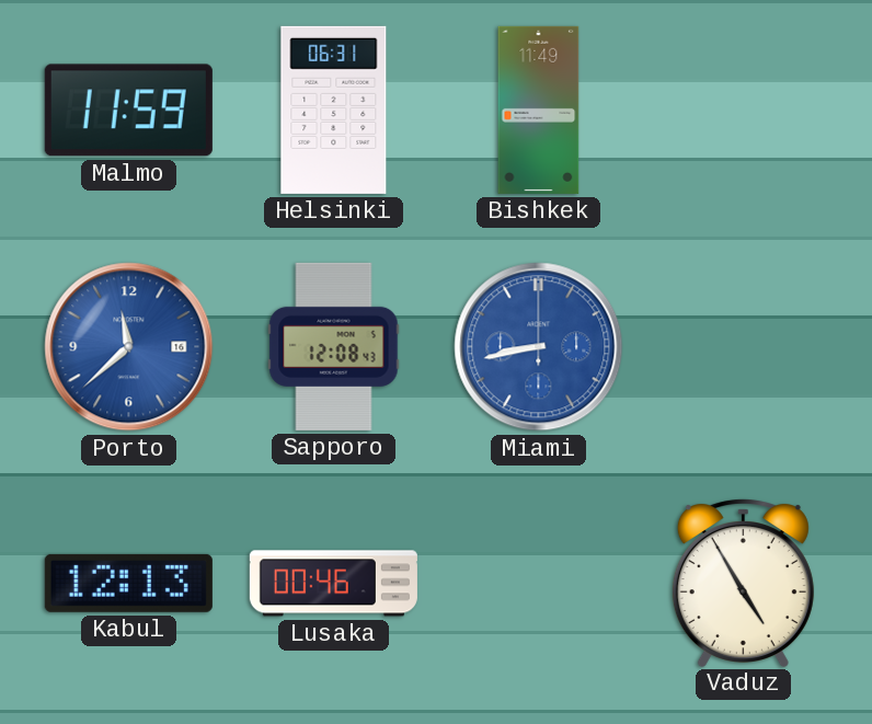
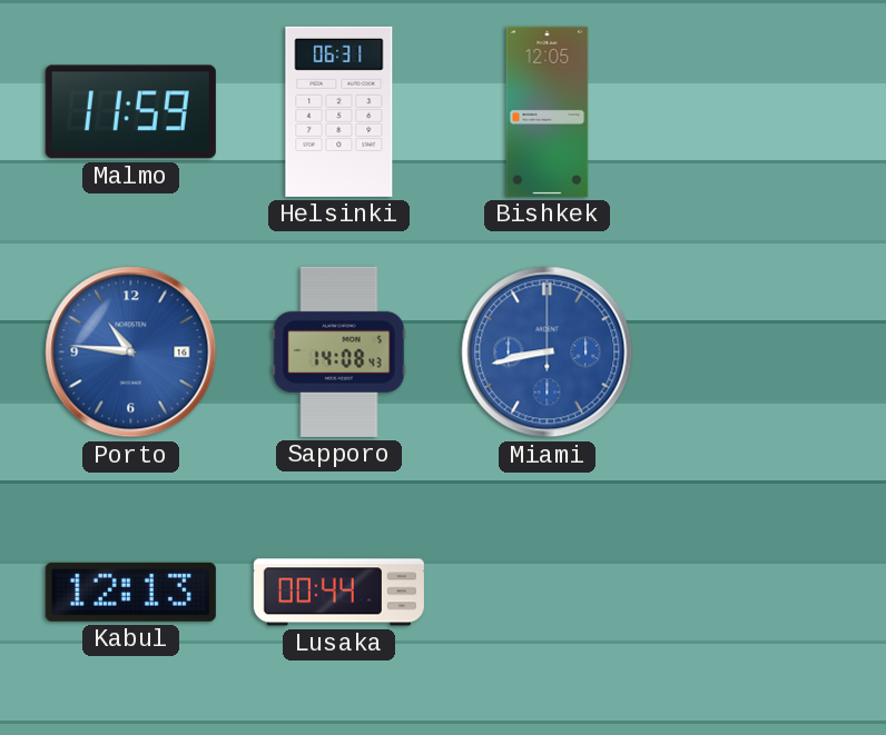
Bishkek: 11:49 -> 12:05 (548, 111)
Porto: 11:38 -> 10:46 (131, 352)
Sapporo: 12:08 -> 14:08 (339, 351)
Lusaka: 00:46 -> 00:44 (338, 593)
Vaduz: 4:55 -> none (743, 583)
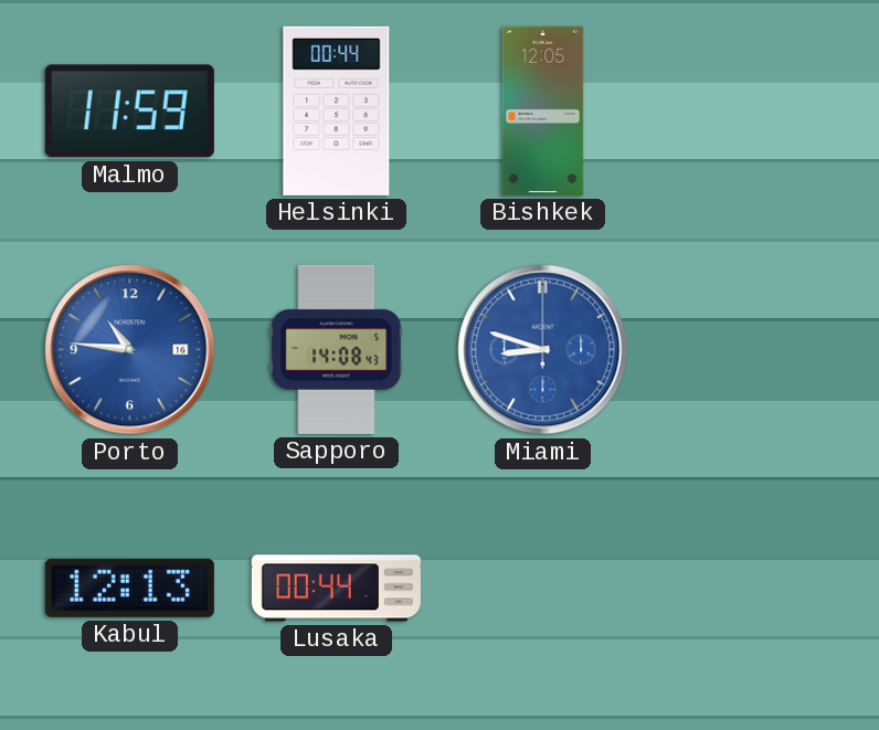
Helsinki: 06:31 -> 00:44 (337, 110)
Miami: 8:43 -> 8:48 (543, 350)
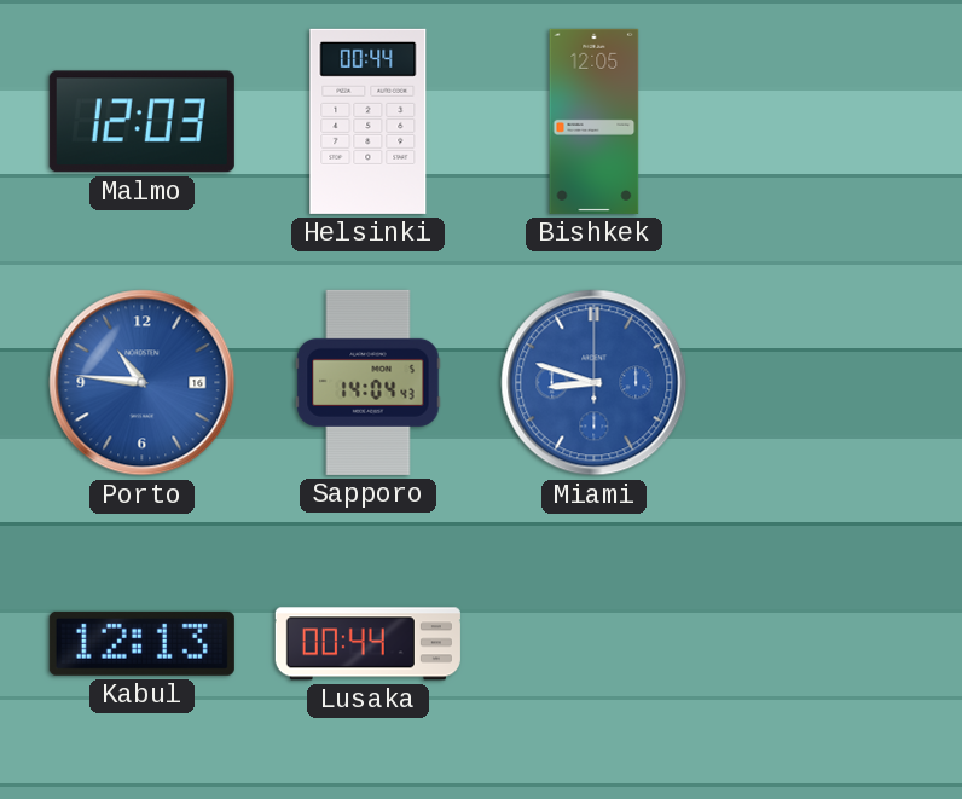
Malmo: 11:59 -> 12:03 (141, 122)
Sapporo: 14:08 -> 14:04 (369, 382)
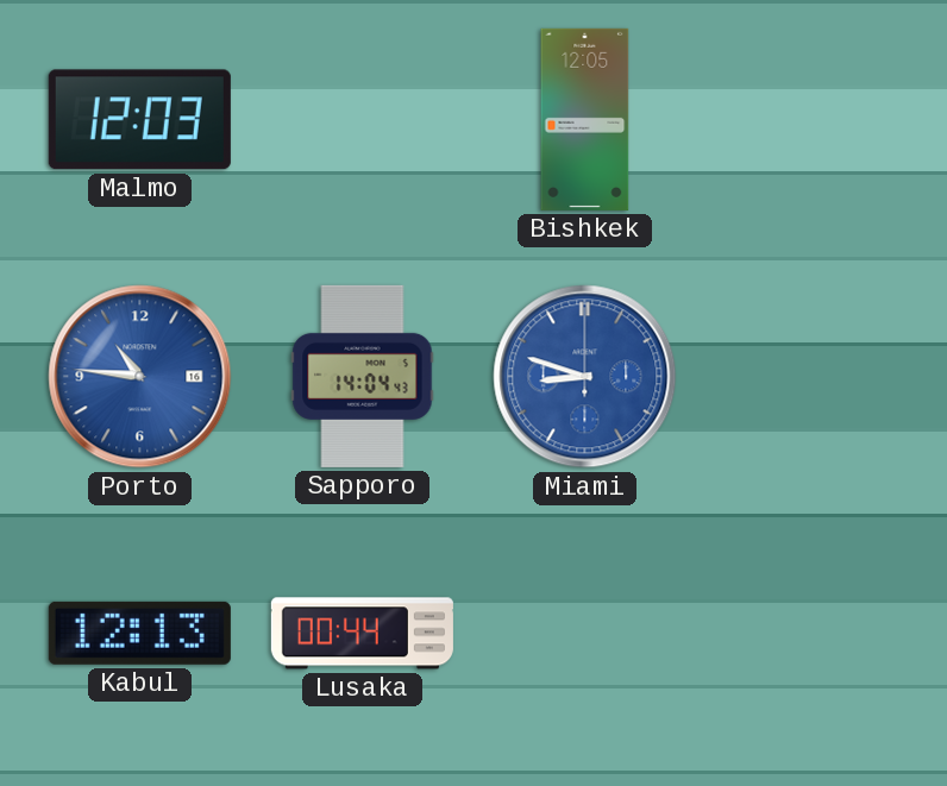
Helsinki: 00:44 -> none (369, 121)
